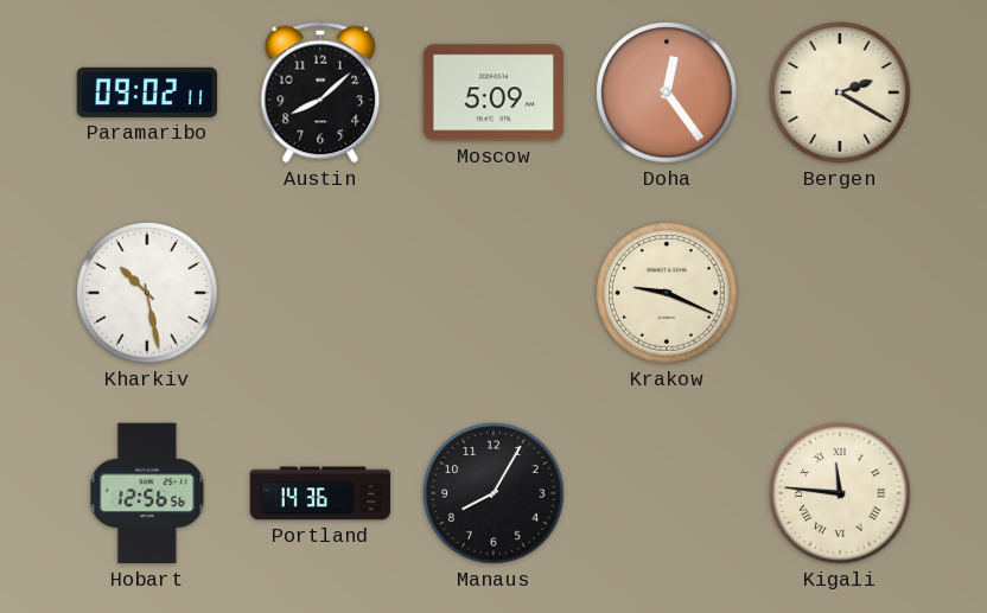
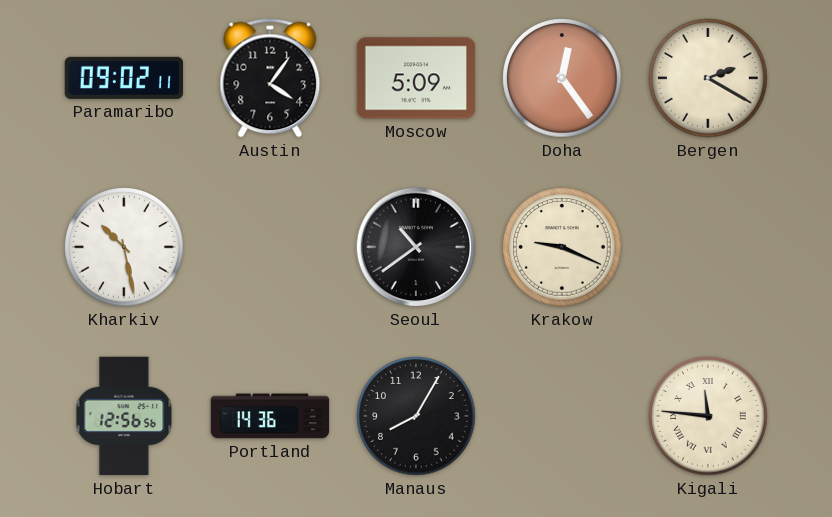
Austin: 8:08 -> 4:06 (270, 78)
Seoul: none -> 10:39 (416, 247)
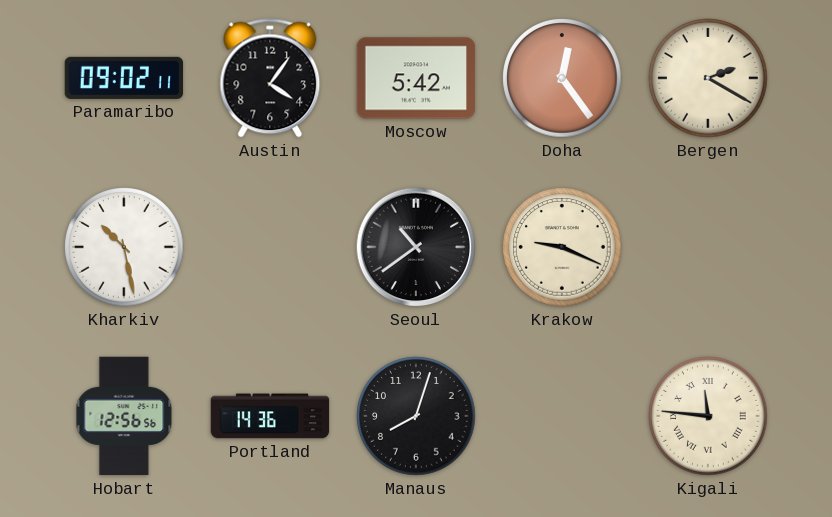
Moscow: 5:09 -> 5:42 (416, 78)
Manaus: 8:05 -> 8:03 (416, 416)
